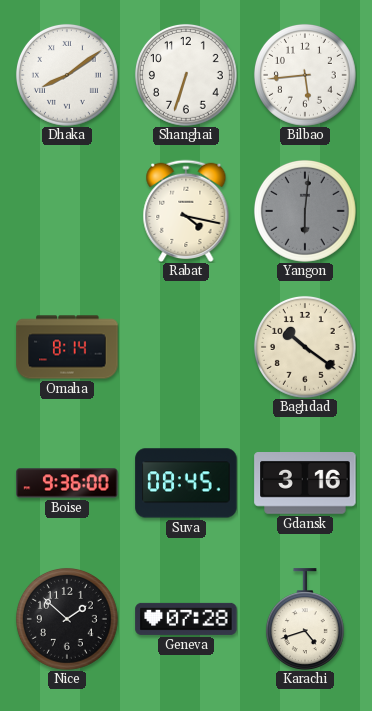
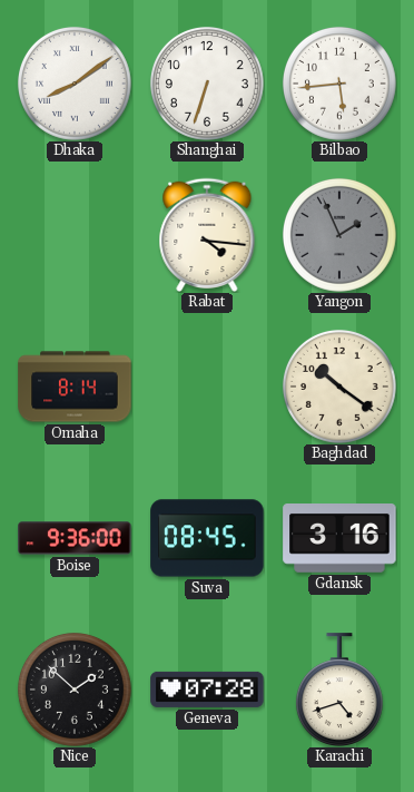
Rabat: 4:17 -> 4:16 (207, 235)
Yangon: 6:01 -> 1:56 (339, 235)
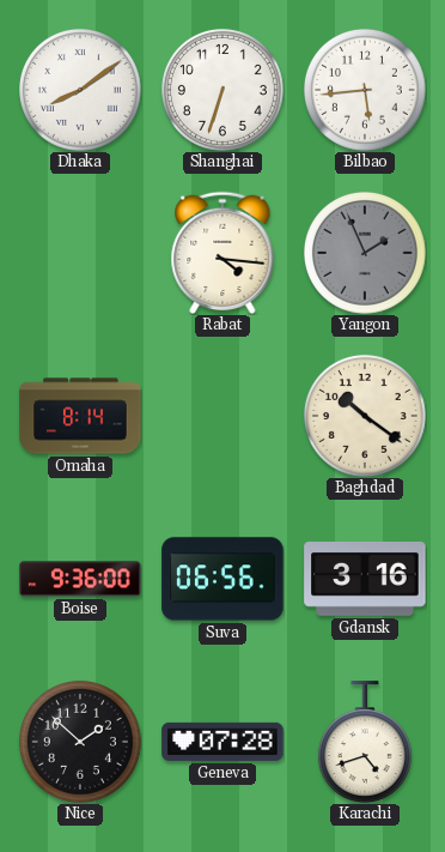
Suva: 08:45 -> 06:56 (222, 579)
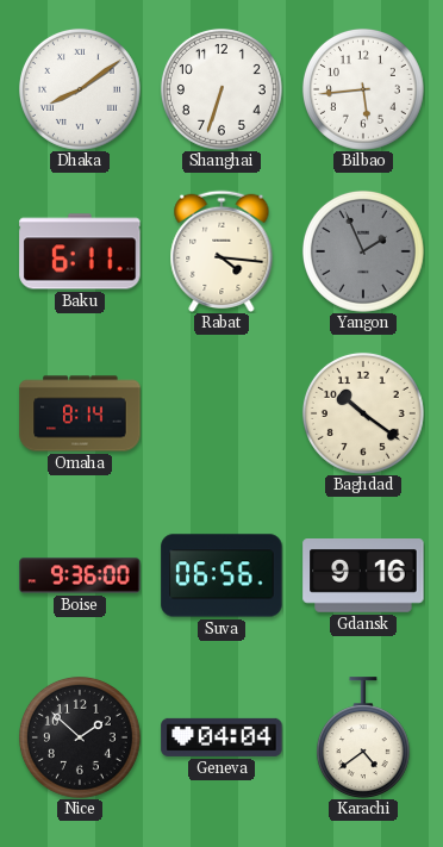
Baku: none -> 6:11 (80, 251)
Gdansk: 3:16 -> 9:16 (363, 577)
Geneva: 07:28 -> 04:04 (221, 737)
Karachi: 4:42 -> 4:39 (363, 737)
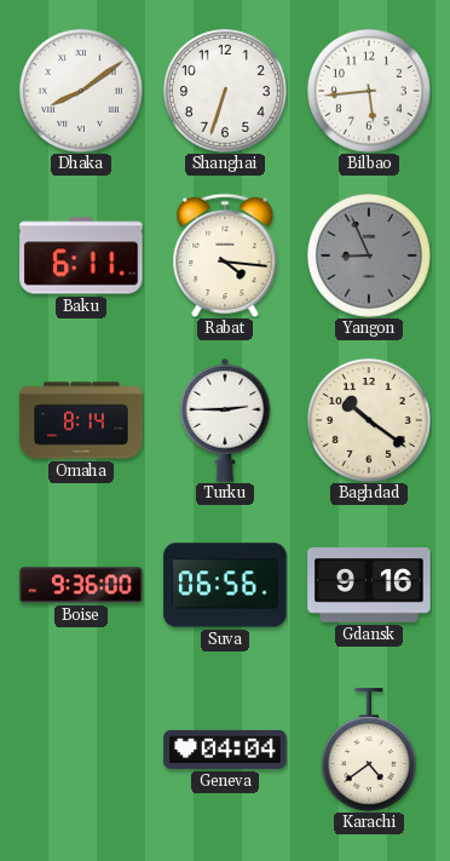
Yangon: 1:56 -> 8:56 (369, 256)
Turku: none -> 2:45 (225, 420)
Nice: 1:52 -> none (80, 737)
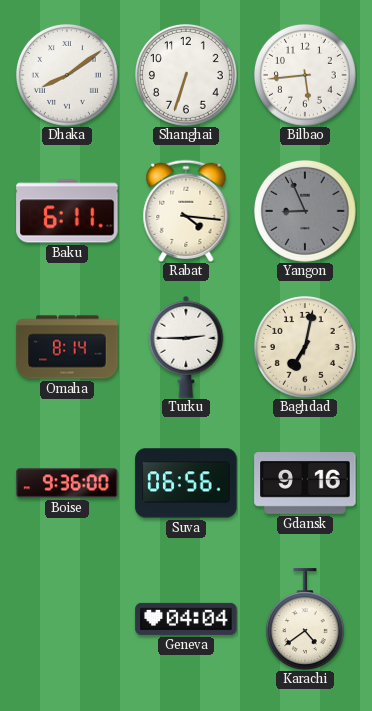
Baghdad: 10:21 -> 7:02 (305, 347)
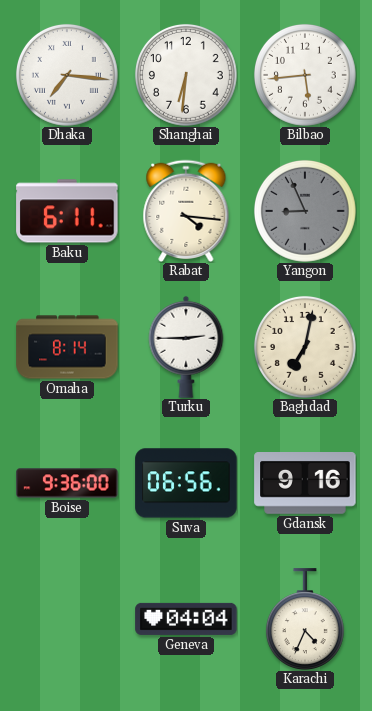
Dhaka: 8:09 -> 7:16 (67, 75)
Shanghai: 6:33 -> 6:31 (186, 75)
Karachi: 4:39 -> 4:34 (305, 619)
